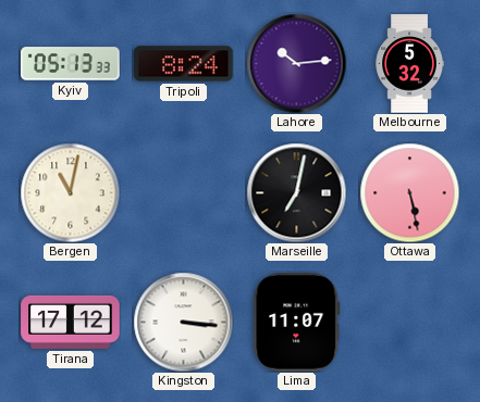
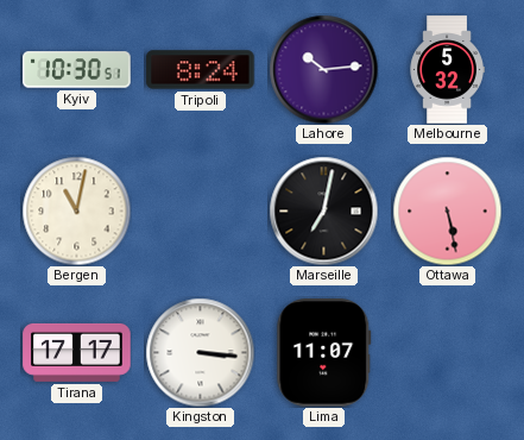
Kyiv: 05:13 -> 10:30 (77, 70)
Tirana: 17:12 -> 17:17 (77, 352)
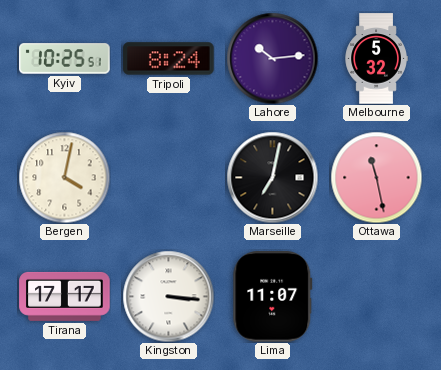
Kyiv: 10:30 -> 10:25 (65, 59)
Bergen: 11:02 -> 4:02 (64, 177)
Ottawa: 5:28 -> 11:28 (376, 177)
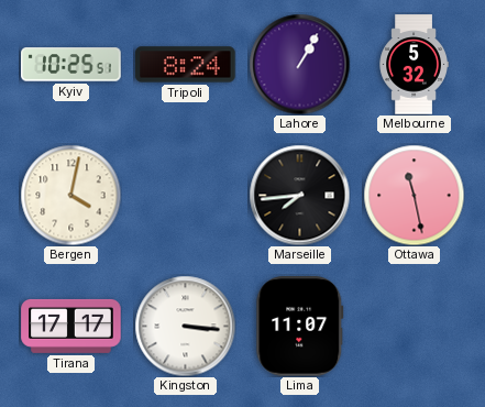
Lahore: 10:14 -> 1:05 (299, 64)
Marseille: 7:02 -> 7:44 (299, 195)
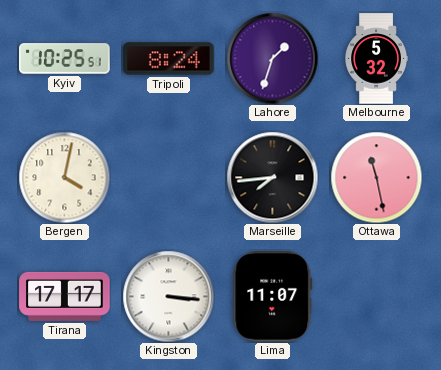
Lahore: 1:05 -> 1:33 (272, 58)
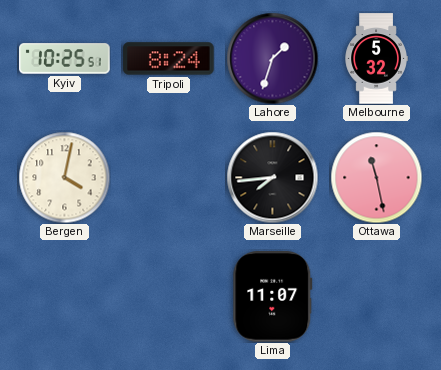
Tirana: 17:17 -> none (65, 296)
Kingston: 3:16 -> none (168, 296)
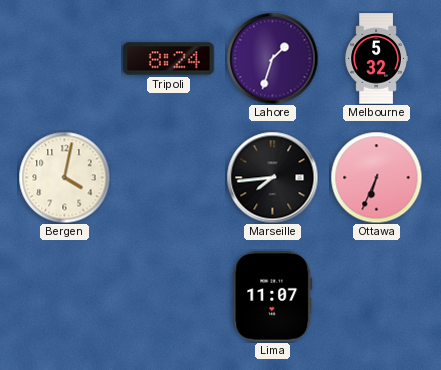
Kyiv: 10:25 -> none (65, 59)
Ottawa: 11:28 -> 6:34 (376, 177)
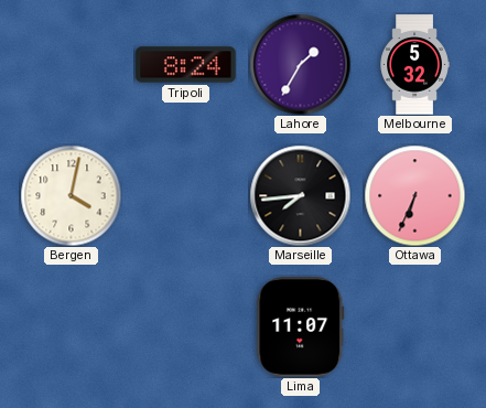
Lahore: 1:33 -> 1:35 (300, 64)
